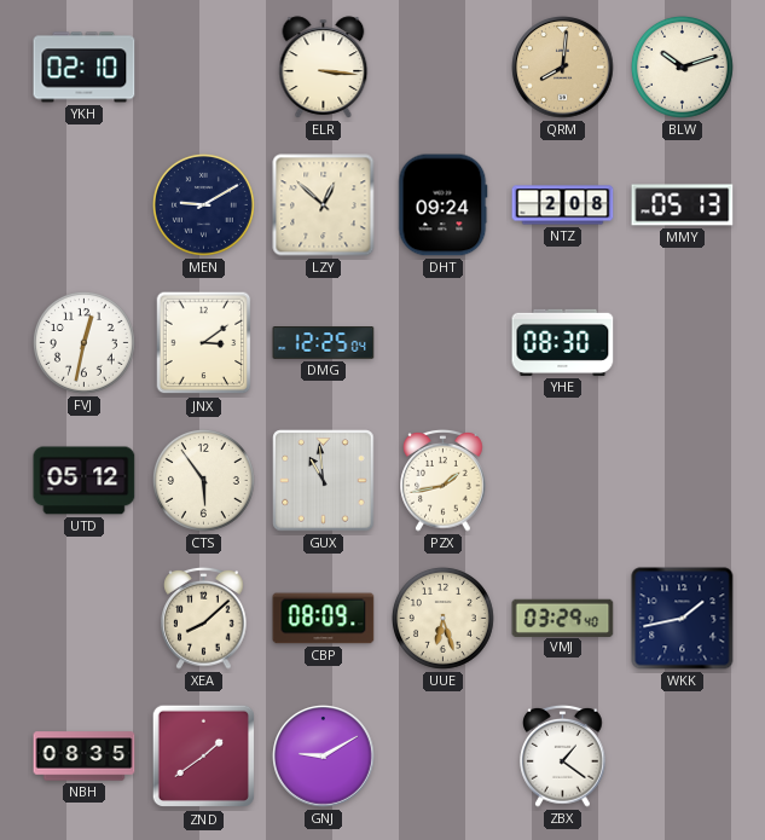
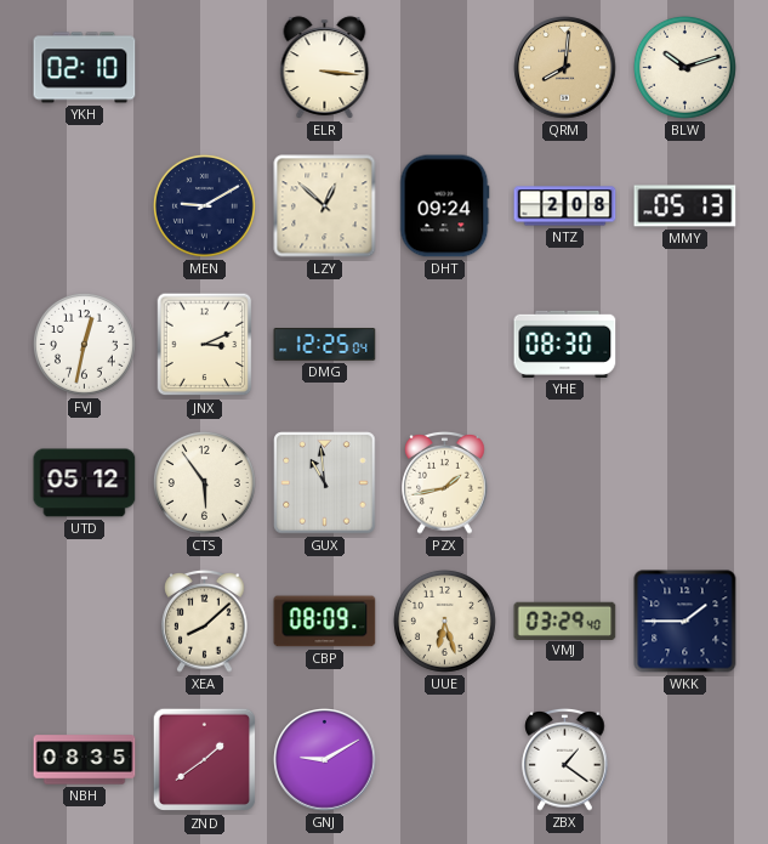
JNX: 3:09 -> 3:11 (205, 345)
WKK: 1:43 -> 1:45 (685, 622)
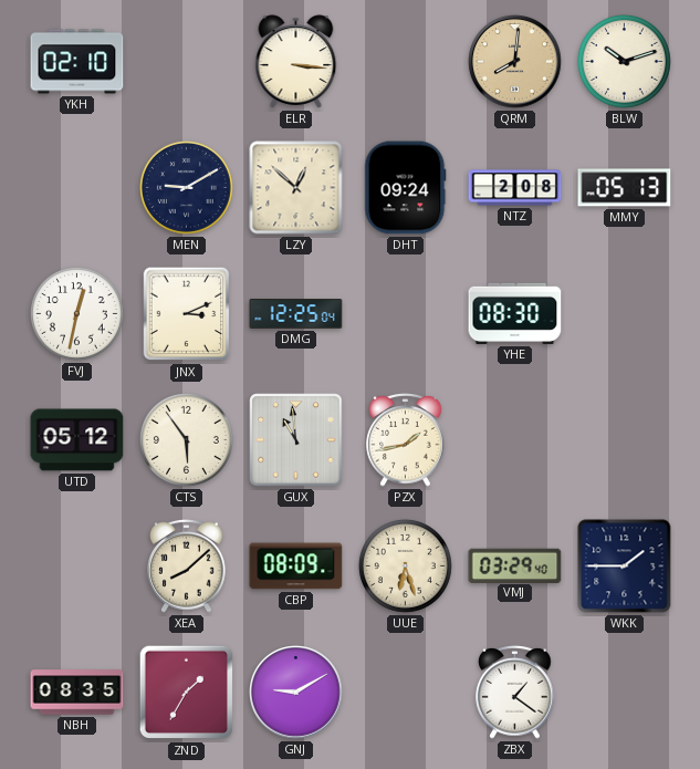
ZND: 1:39 -> 1:35 (187, 693)
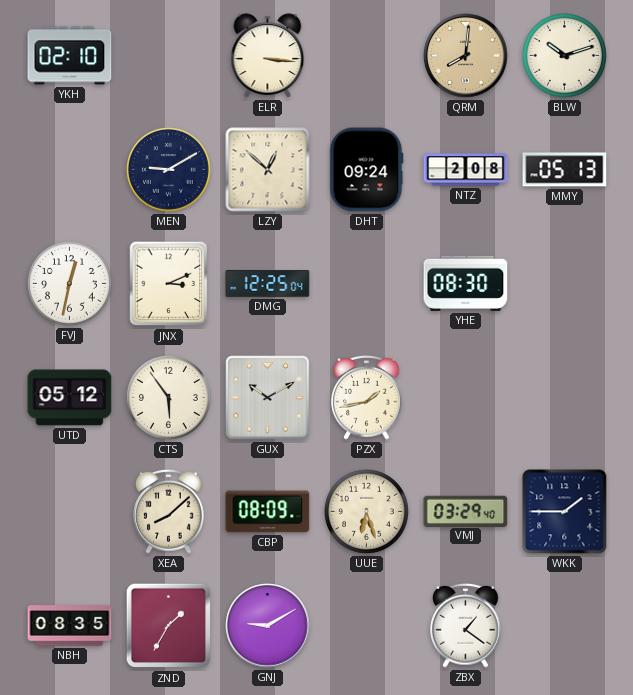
GUX: 10:59 -> 10:10 (268, 398)
